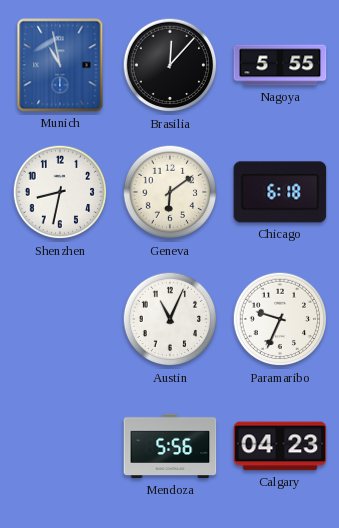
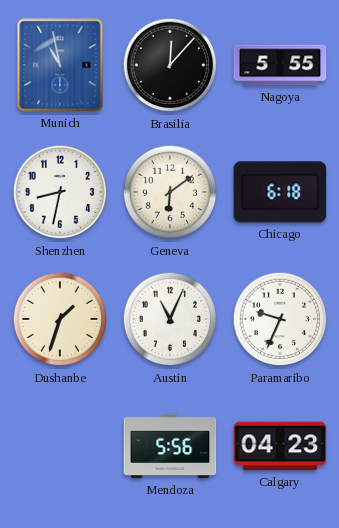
Dushanbe: none -> 1:33 (60, 319)
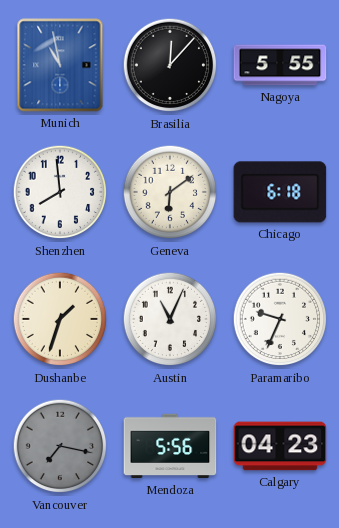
Shenzhen: 8:32 -> 7:59 (60, 192)
Vancouver: none -> 7:17 (60, 446)
